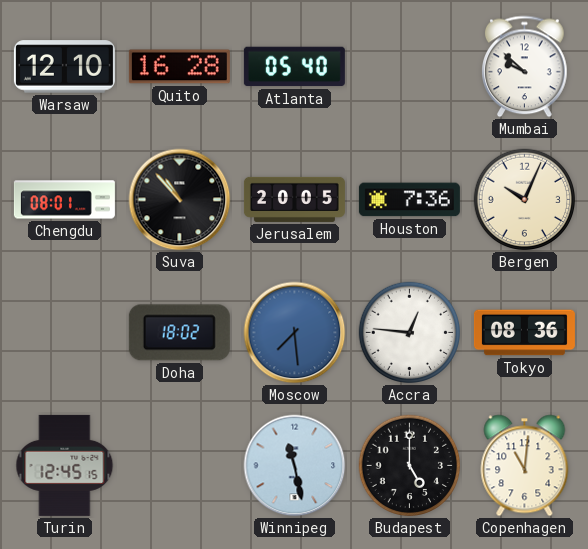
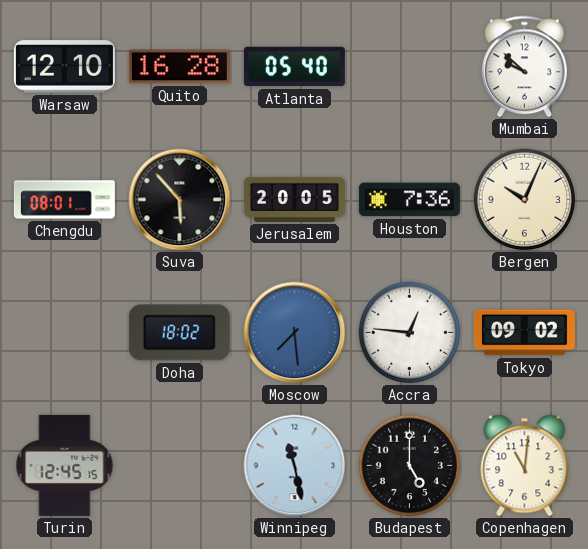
Suva: 10:53 -> 5:53 (180, 200)
Tokyo: 08:36 -> 09:02 (524, 333)
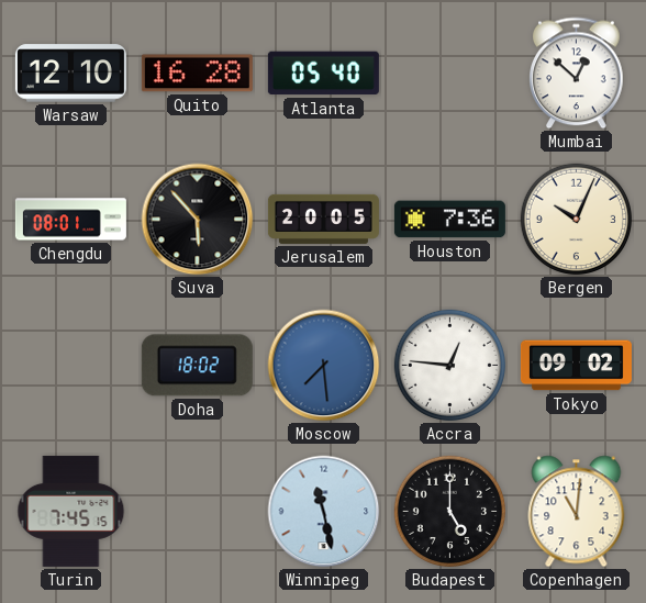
Mumbai: 9:52 -> 12:52 (577, 74)
Turin: 12:45 -> 7:45 (71, 511)
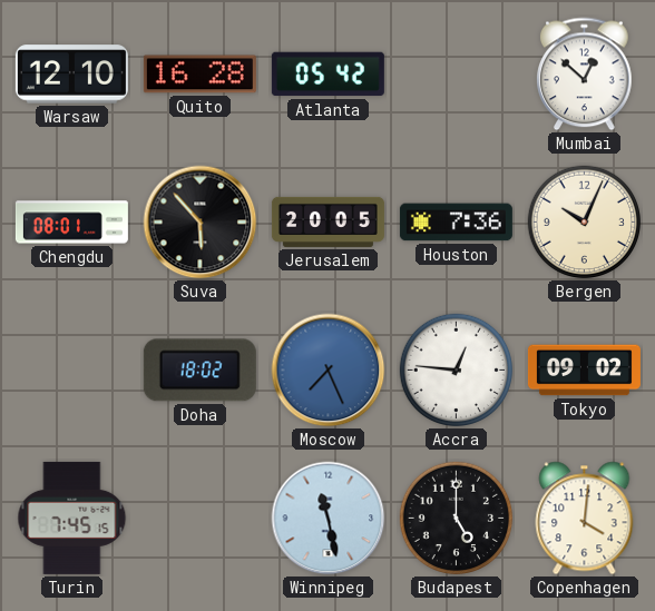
Atlanta: 05:40 -> 05:42 (327, 75)
Moscow: 7:29 -> 7:26 (329, 371)
Copenhagen: 11:01 -> 4:01 (585, 519)
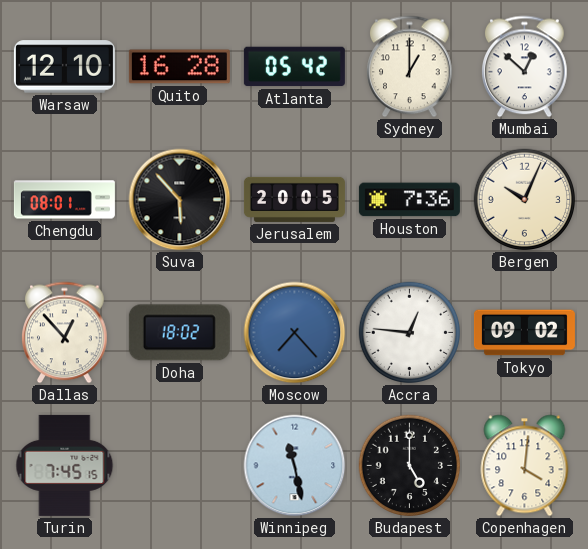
Sydney: none -> 1:00 (410, 67)
Dallas: none -> 12:53 (65, 333)
Moscow: 7:26 -> 7:23 (295, 333)
